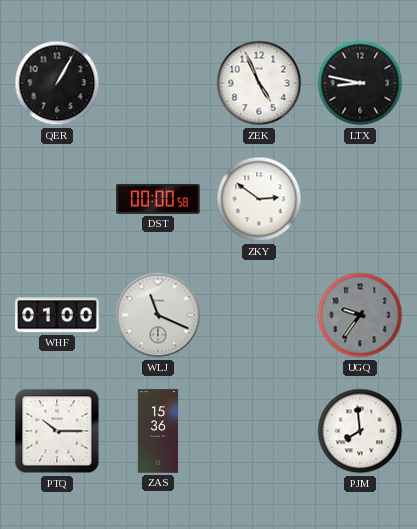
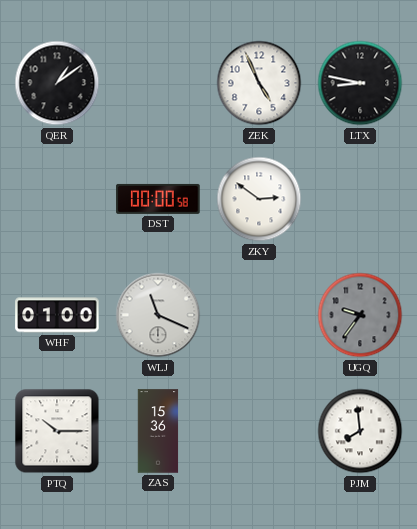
QER: 1:05 -> 1:09 (57, 83)
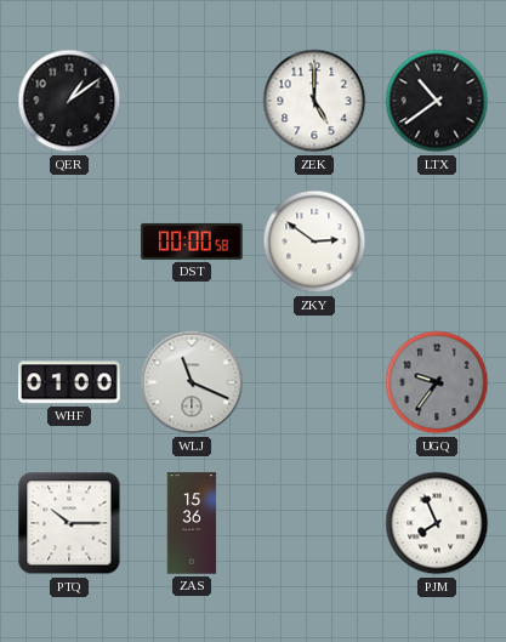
ZEK: 4:56 -> 5:00 (314, 101)
LTX: 8:47 -> 10:39 (437, 101)
PJM: 7:59 -> 7:56 (437, 523)
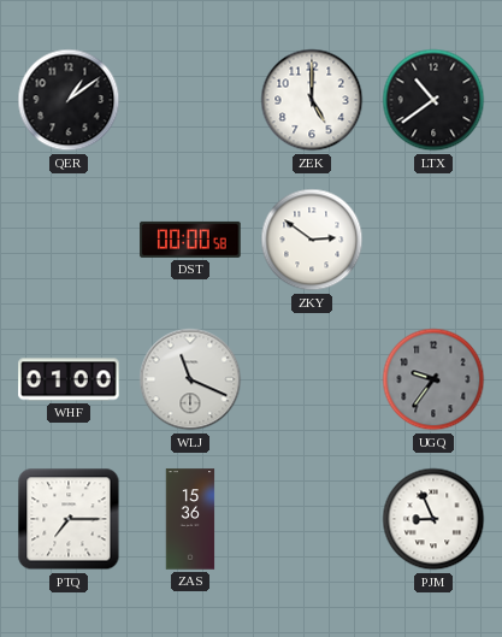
PTQ: 10:15 -> 7:15 (69, 519)
PJM: 7:56 -> 8:56 (433, 519)
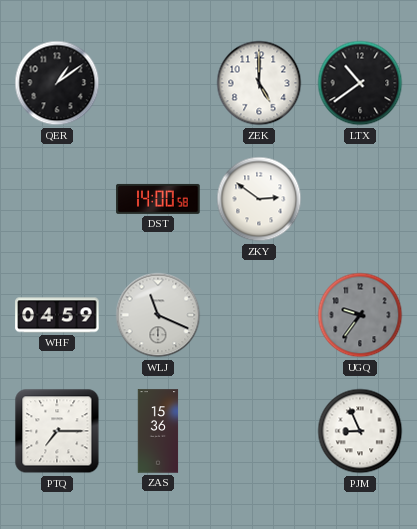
DST: 00:00 -> 14:00 (158, 199)
WHF: 01:00 -> 04:59 (57, 315)
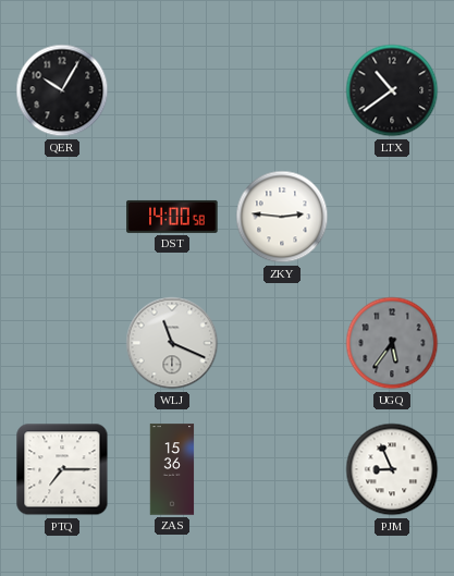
QER: 1:09 -> 10:05 (62, 90)
ZEK: 5:00 -> none (259, 83)
ZKY: 2:51 -> 2:46 (282, 217)
WHF: 04:59 -> none (57, 315)
UGQ: 9:36 -> 5:36 (392, 343)
